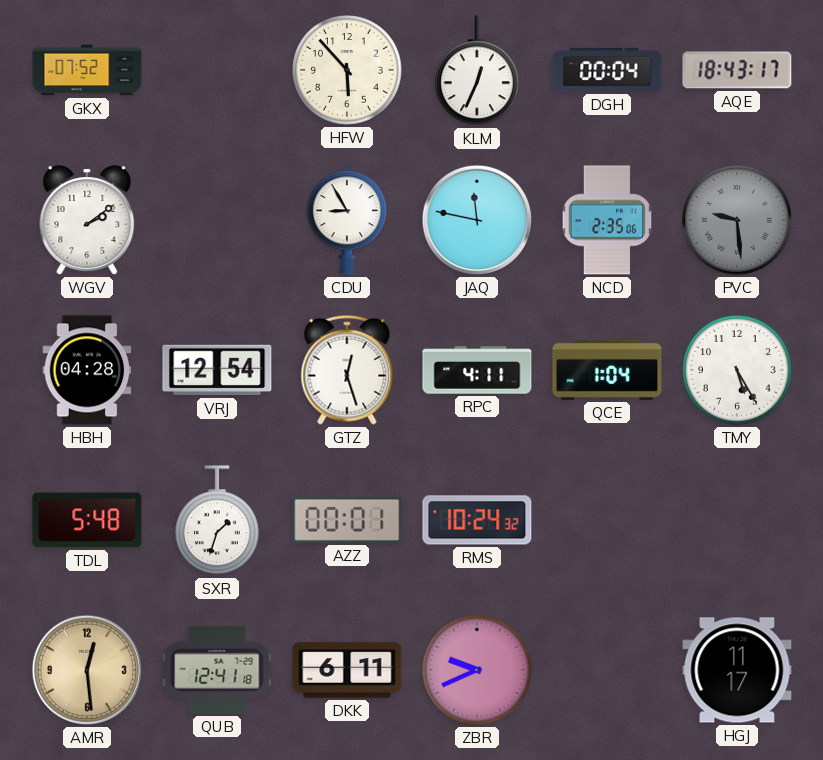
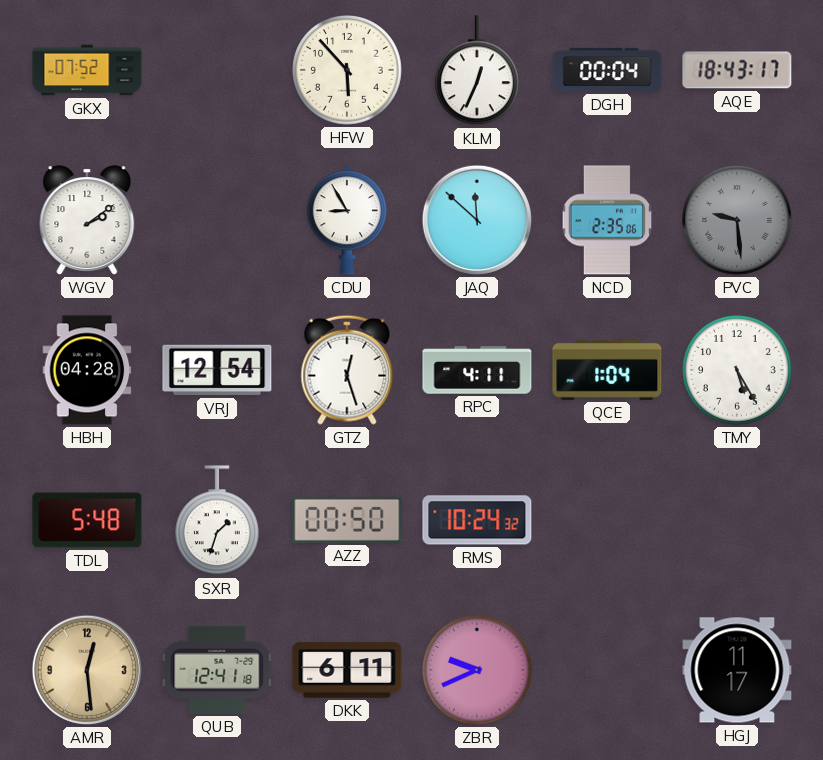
JAQ: 11:47 -> 11:52 (477, 220)
AZZ: 00:01 -> 00:50 (347, 520)
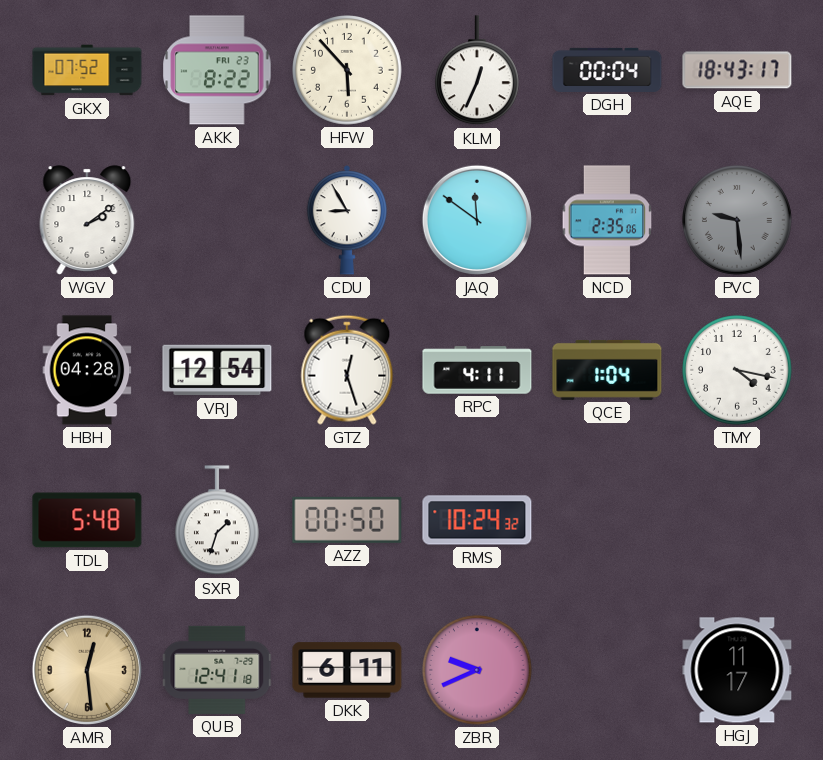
AKK: none -> 8:22 (217, 70)
JAQ: 11:52 -> 11:51 (477, 220)
TMY: 5:25 -> 4:17 (738, 371)
